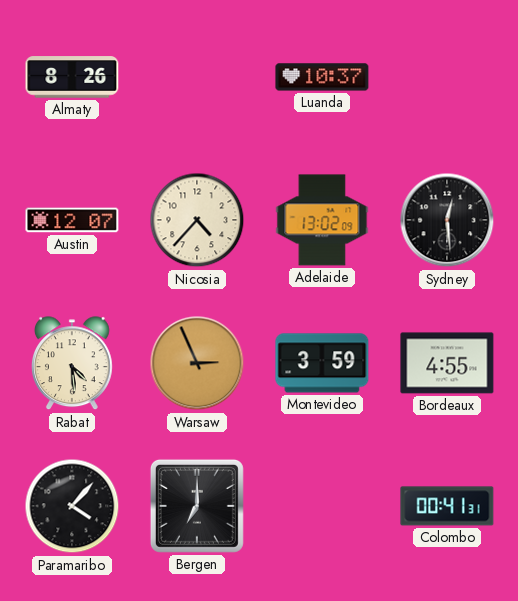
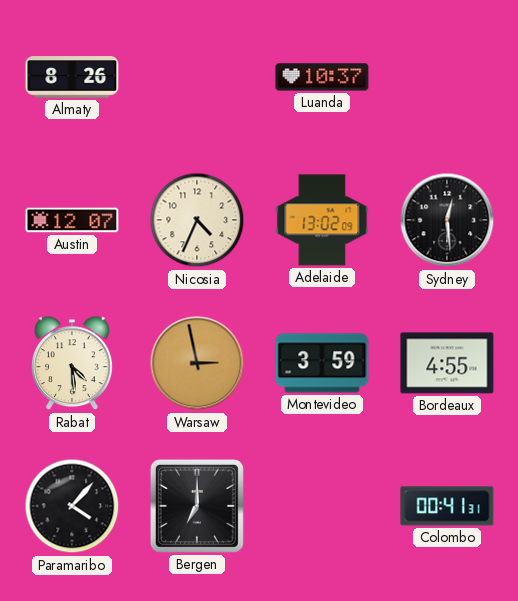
Nicosia: 4:37 -> 4:34 (197, 220)
Warsaw: 2:56 -> 2:58 (197, 363)
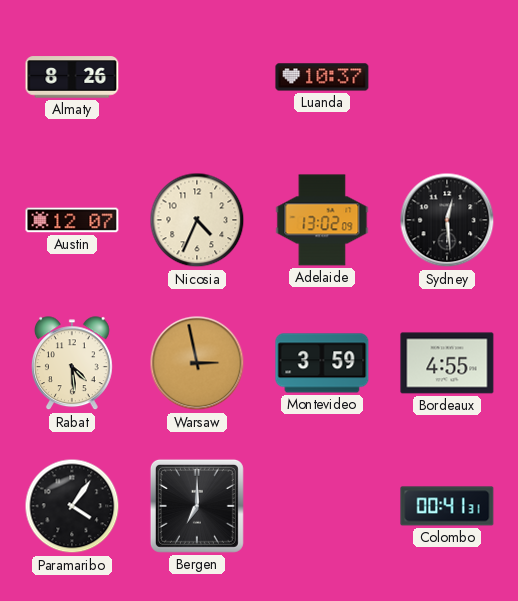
Paramaribo: 4:07 -> 4:06 (72, 506)
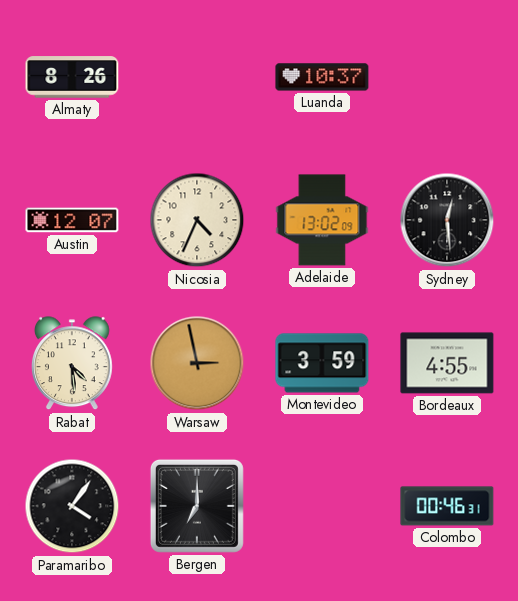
Colombo: 00:41 -> 00:46 (447, 506)
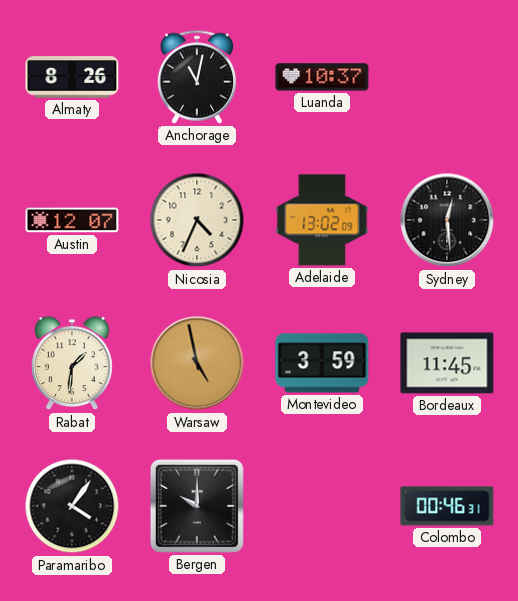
Anchorage: none -> 11:02 (196, 77)
Rabat: 4:29 -> 1:31 (73, 364)
Warsaw: 2:58 -> 4:58 (197, 363)
Bordeaux: 4:55 -> 11:45 (447, 363)
Bergen: 7:00 -> 10:00 (197, 506)
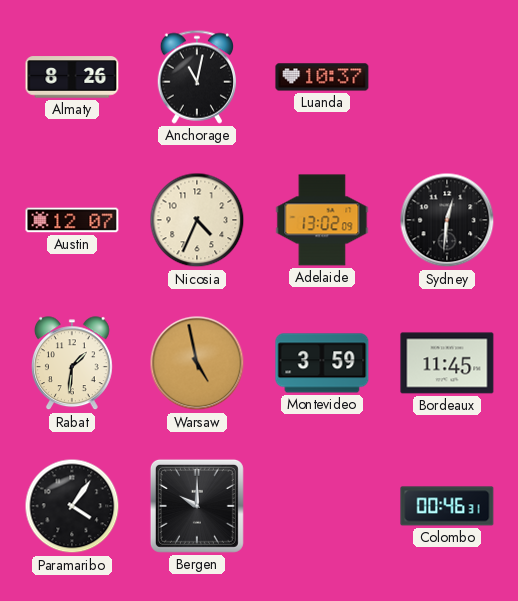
Sydney: 12:29 -> 12:31 (447, 220)
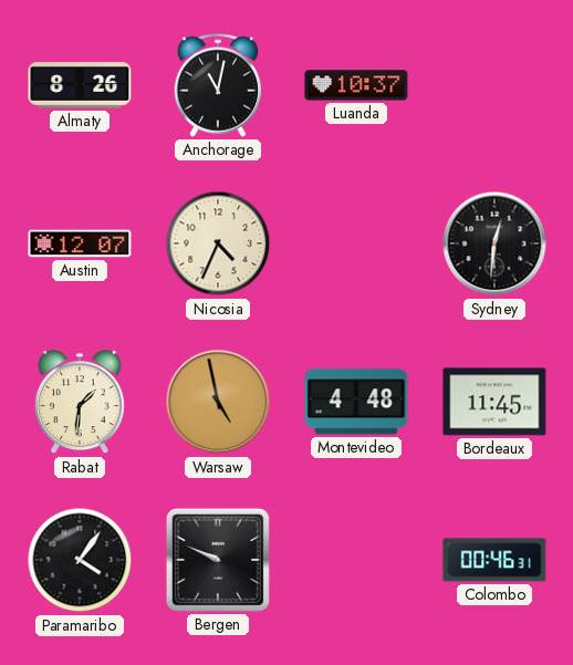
Adelaide: 13:02 -> none (322, 220)
Montevideo: 3:59 -> 4:48 (356, 402)
Bergen: 10:00 -> 9:49 (218, 560)
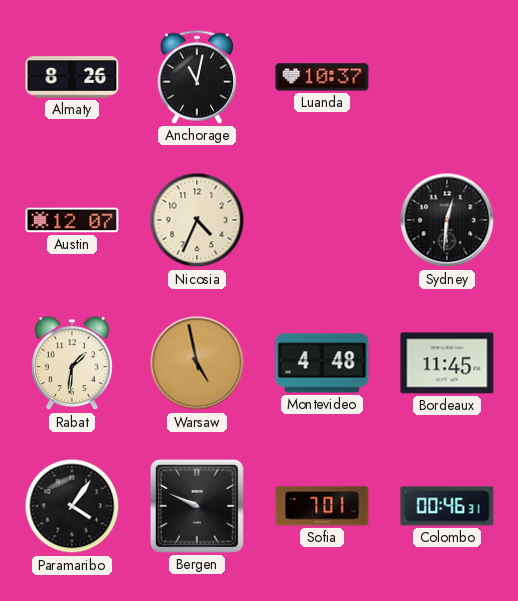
Sofia: none -> 7:01 (322, 506)
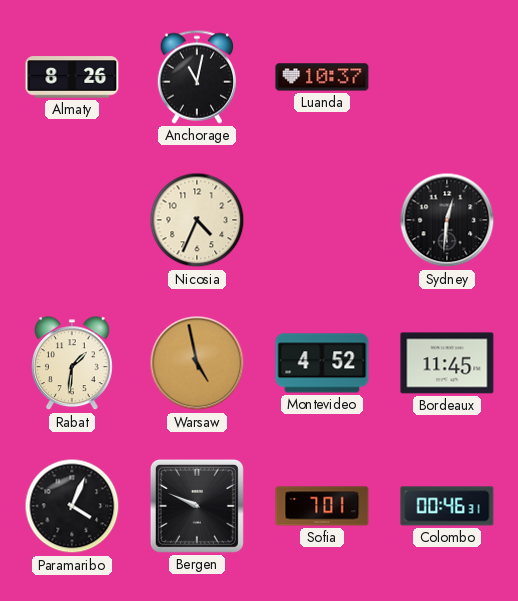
Austin: 12:07 -> none (72, 220)
Montevideo: 4:48 -> 4:52 (322, 363)
Paramaribo: 4:06 -> 4:04 (72, 506)
